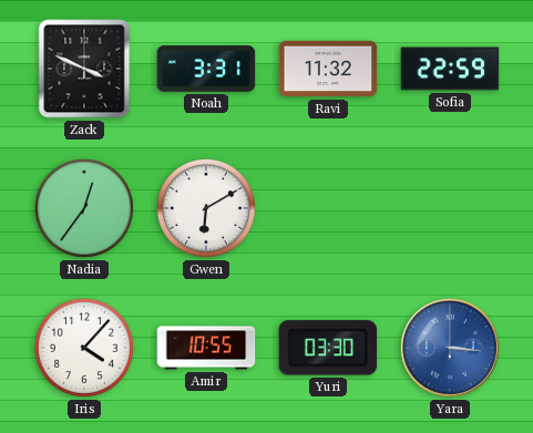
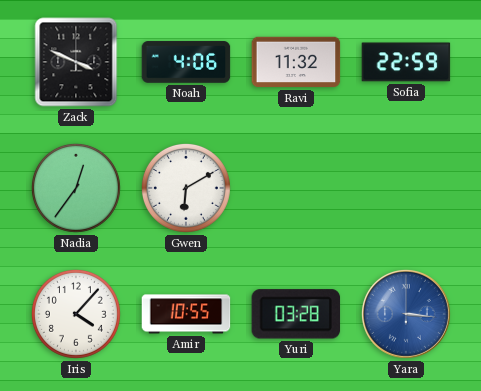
Noah: 3:31 -> 4:06 (186, 62)
Yuri: 03:30 -> 03:28 (296, 314)
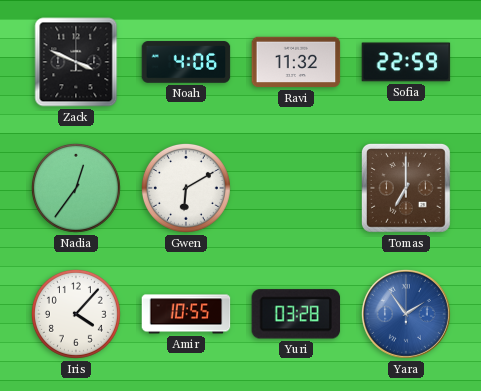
Tomas: none -> 7:00 (406, 188)
Yara: 3:16 -> 1:54 (406, 314)
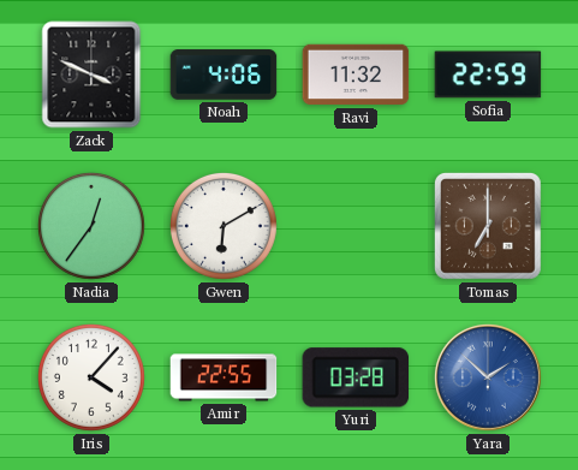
Amir: 10:55 -> 22:55 (224, 377)
Yara: 1:54 -> 1:52 (488, 377)
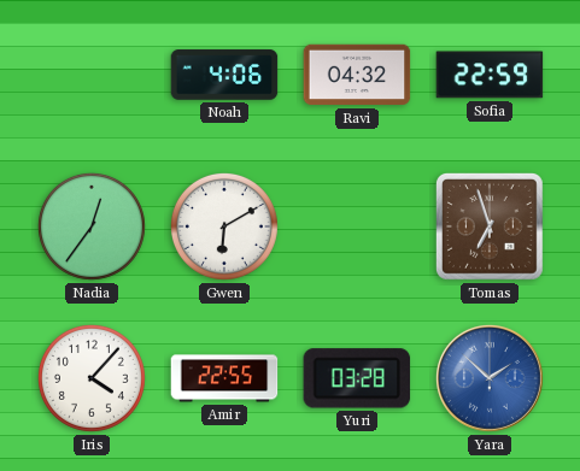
Zack: 3:49 -> none (91, 75)
Ravi: 11:32 -> 04:32 (357, 75)
Tomas: 7:00 -> 6:57 (490, 226)
